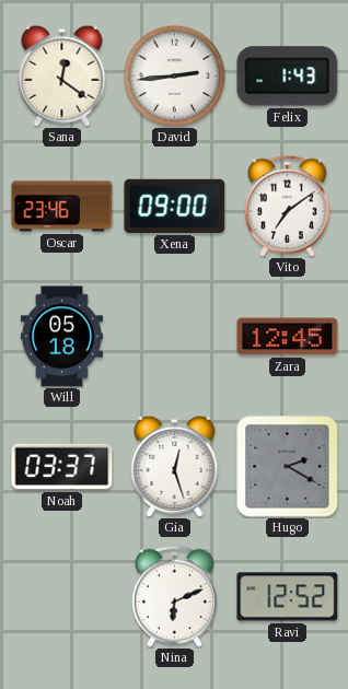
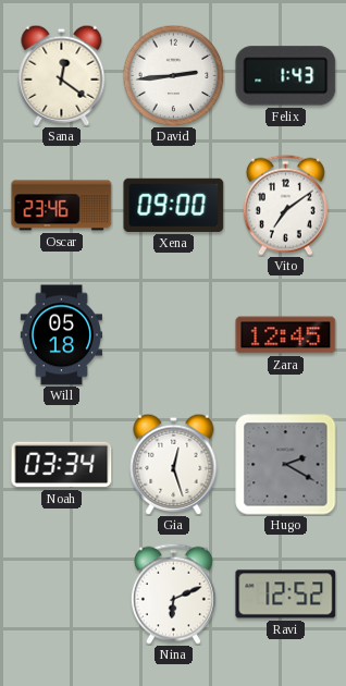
Noah: 03:37 -> 03:34 (62, 465)
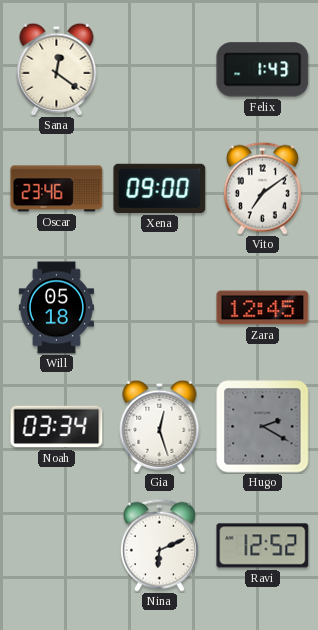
David: 2:44 -> none (173, 75)
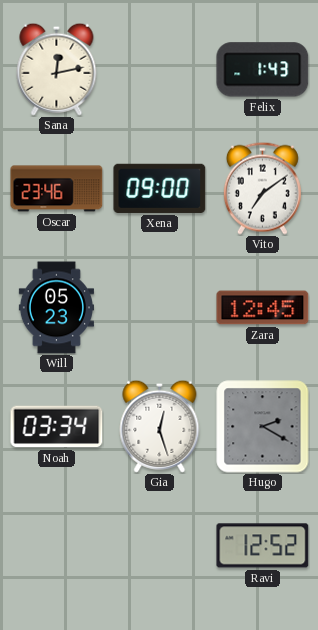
Sana: 12:21 -> 12:13 (57, 69)
Will: 05:18 -> 05:23 (56, 308)
Nina: 6:11 -> none (159, 545)
